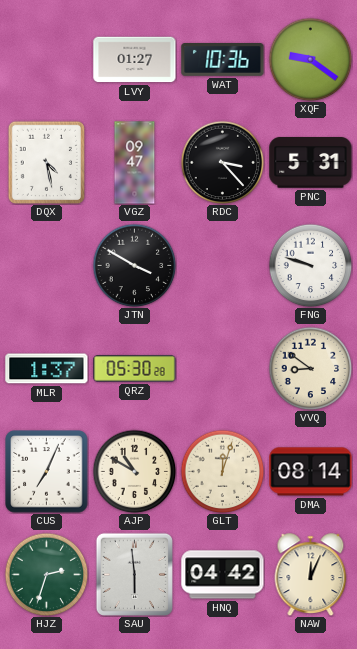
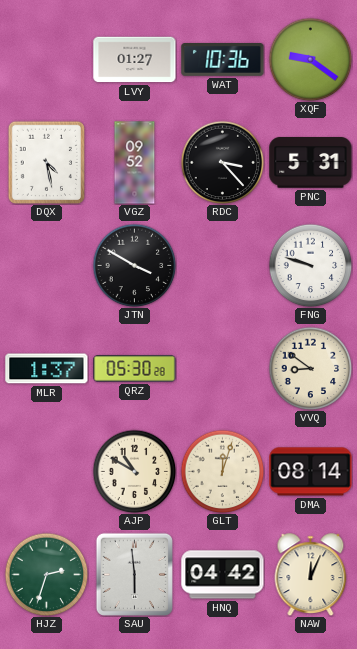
VGZ: 09:47 -> 09:52 (135, 163)
CUS: 7:04 -> none (47, 472)
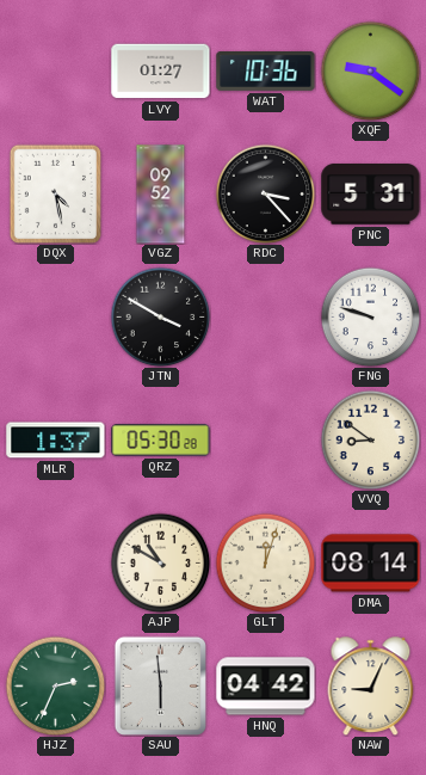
HJZ: 2:33 -> 2:34 (55, 685)
NAW: 12:04 -> 9:04 (371, 685)
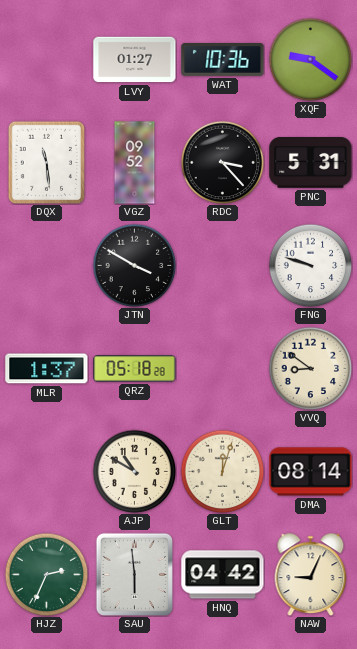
DQX: 4:28 -> 11:29 (46, 162)
QRZ: 05:30 -> 05:18 (135, 369)
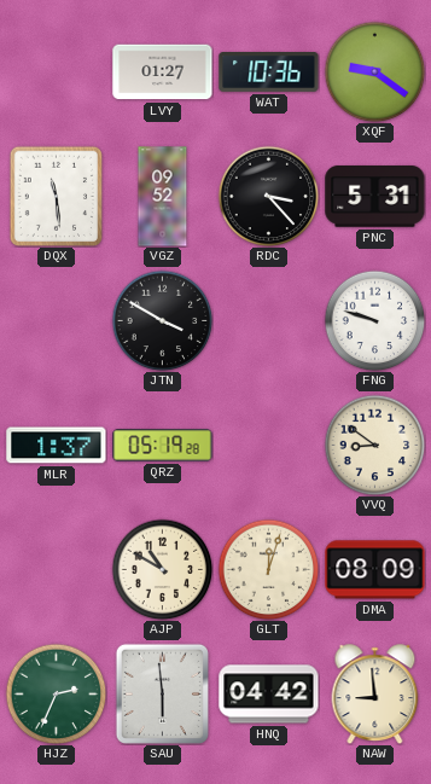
QRZ: 05:18 -> 05:19 (163, 446)
DMA: 08:14 -> 08:09 (375, 570)
NAW: 9:04 -> 8:59 (375, 693)
